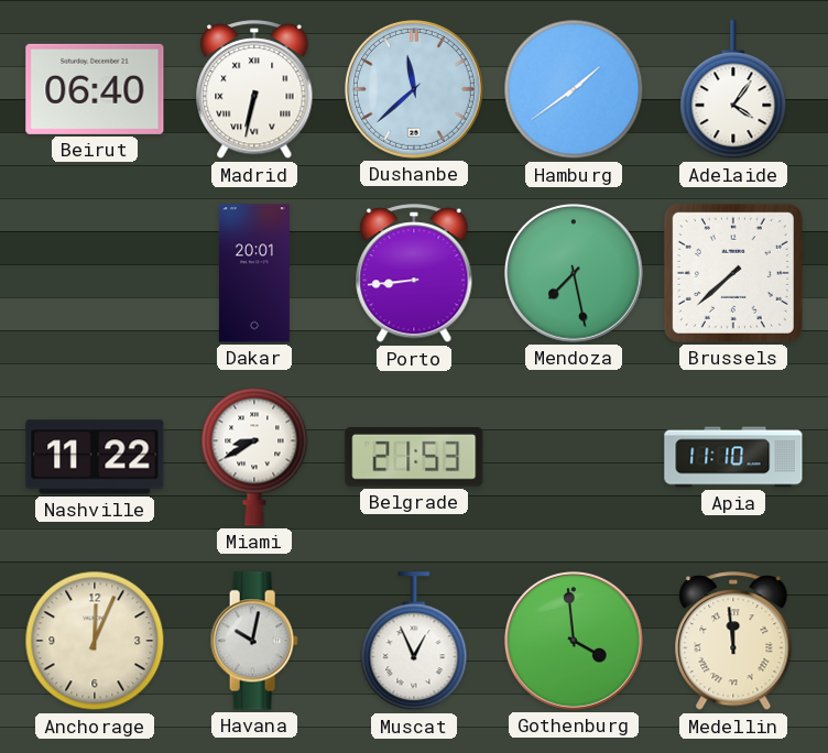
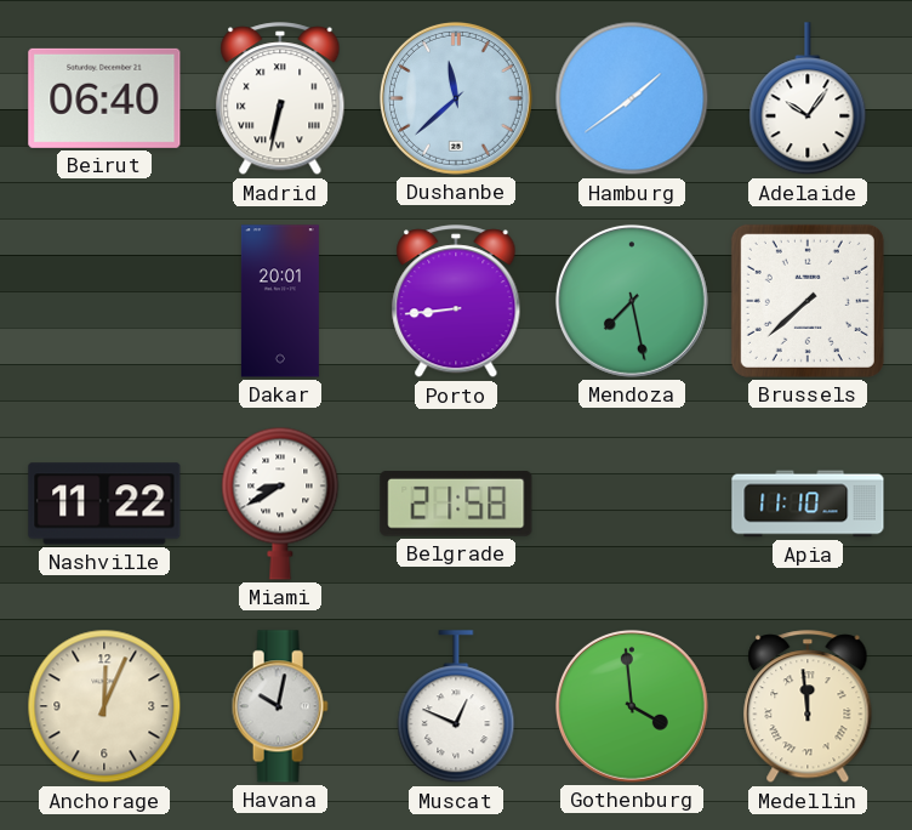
Adelaide: 4:06 -> 10:06 (808, 100)
Belgrade: 21:53 -> 21:58 (456, 505)
Muscat: 12:56 -> 12:49 (456, 707)
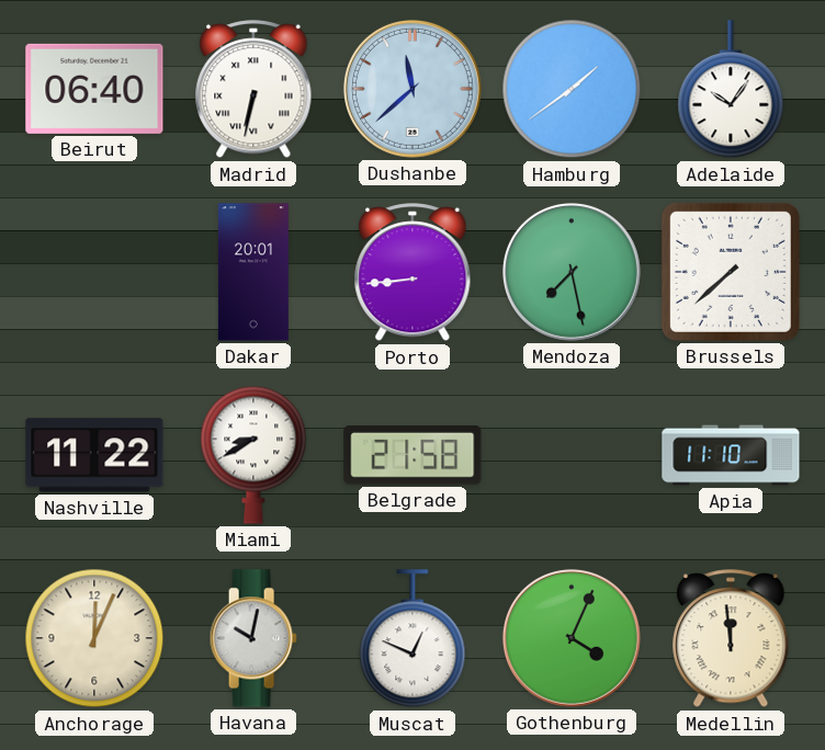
Gothenburg: 3:59 -> 4:04 (572, 638)
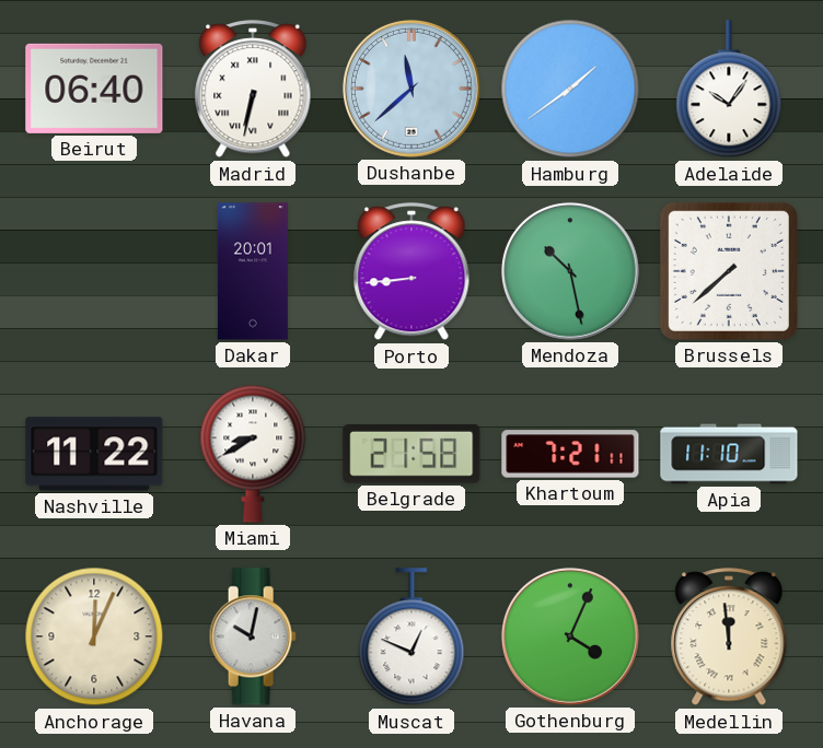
Mendoza: 7:28 -> 10:28 (570, 271)
Khartoum: none -> 7:21 (570, 454)
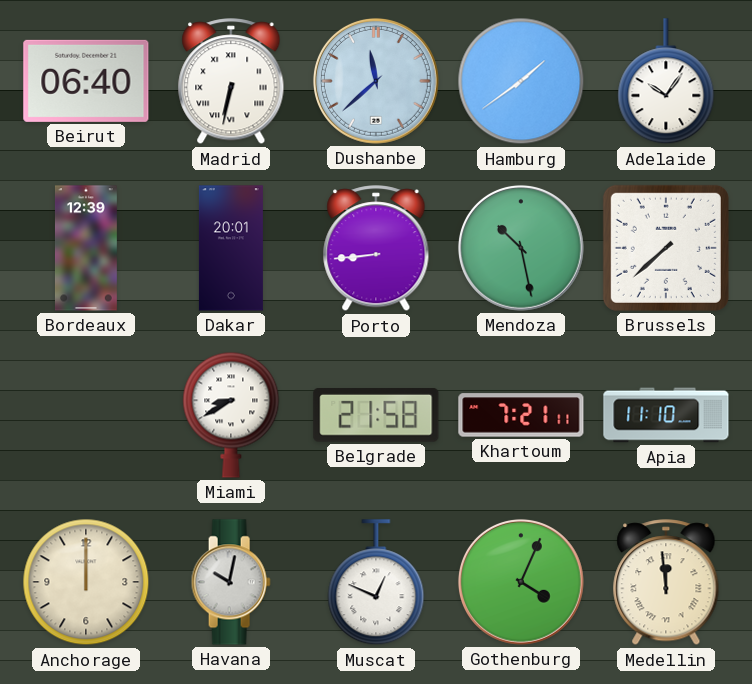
Bordeaux: none -> 12:39 (86, 248)
Nashville: 11:22 -> none (94, 454)
Anchorage: 12:04 -> 12:00 (86, 582)
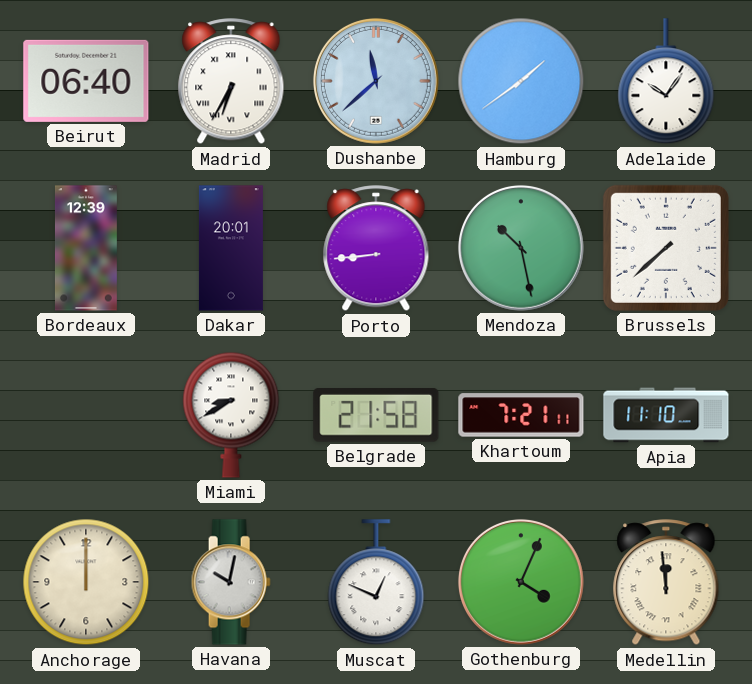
Madrid: 6:32 -> 6:35 (231, 82)
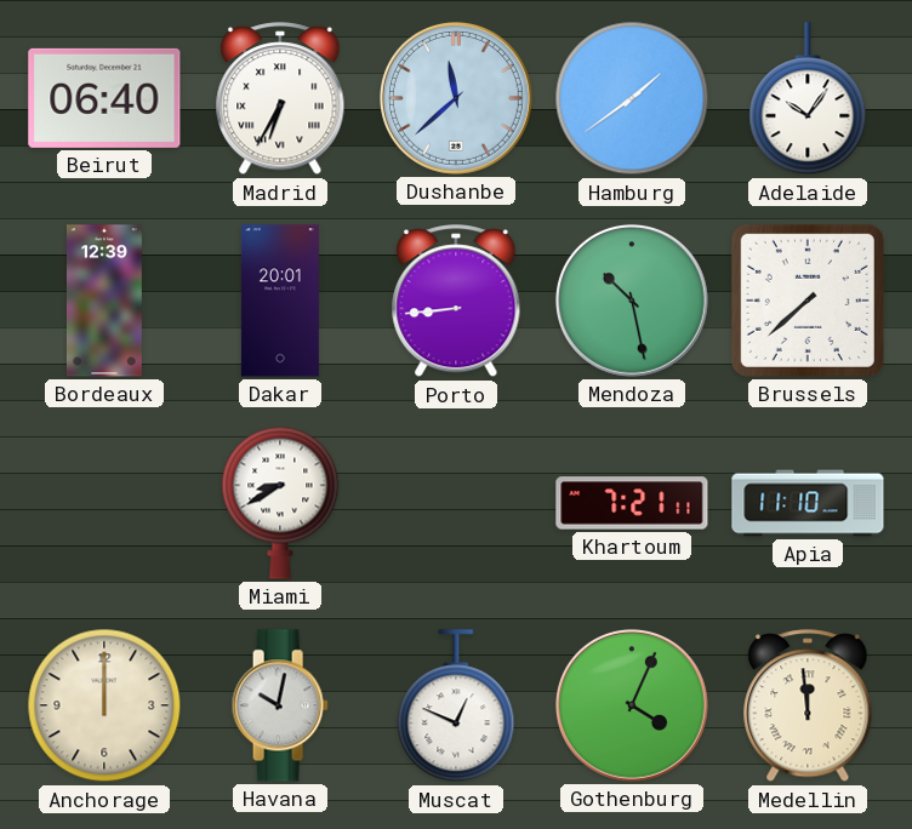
Belgrade: 21:58 -> none (376, 416)
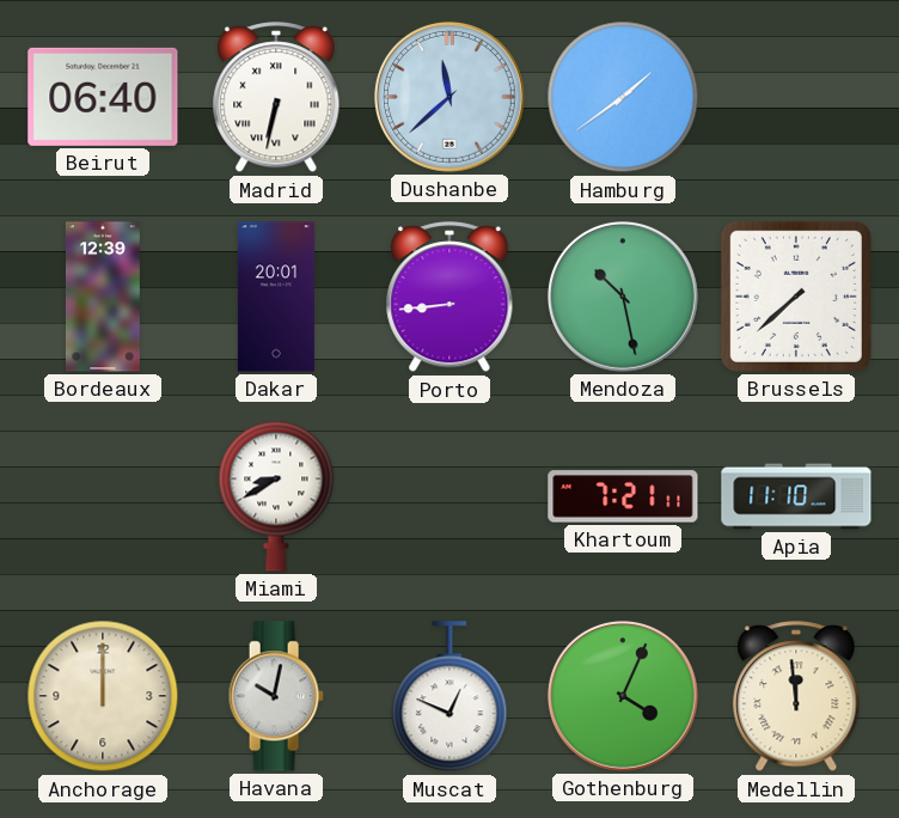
Madrid: 6:35 -> 6:32 (276, 98)
Adelaide: 10:06 -> none (808, 99)
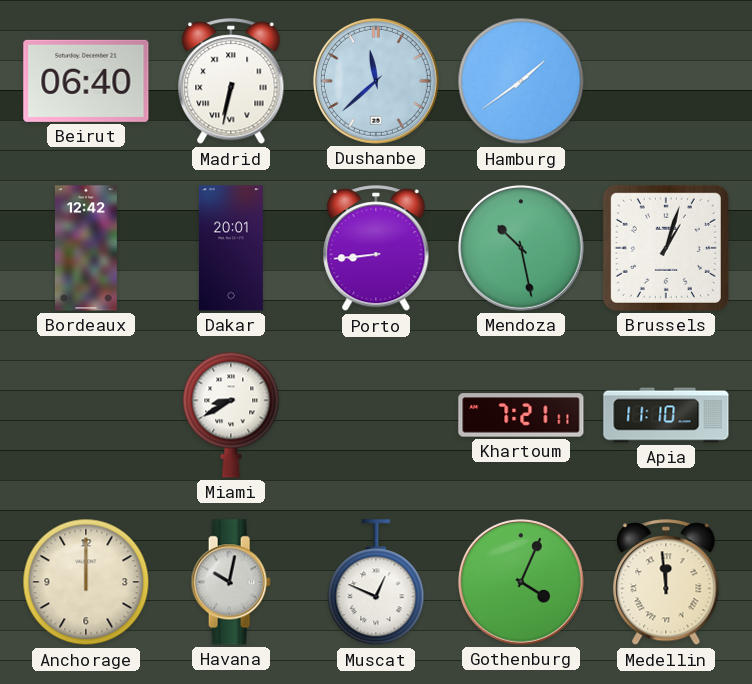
Bordeaux: 12:39 -> 12:42 (86, 248)
Brussels: 7:38 -> 1:03 (666, 248)
